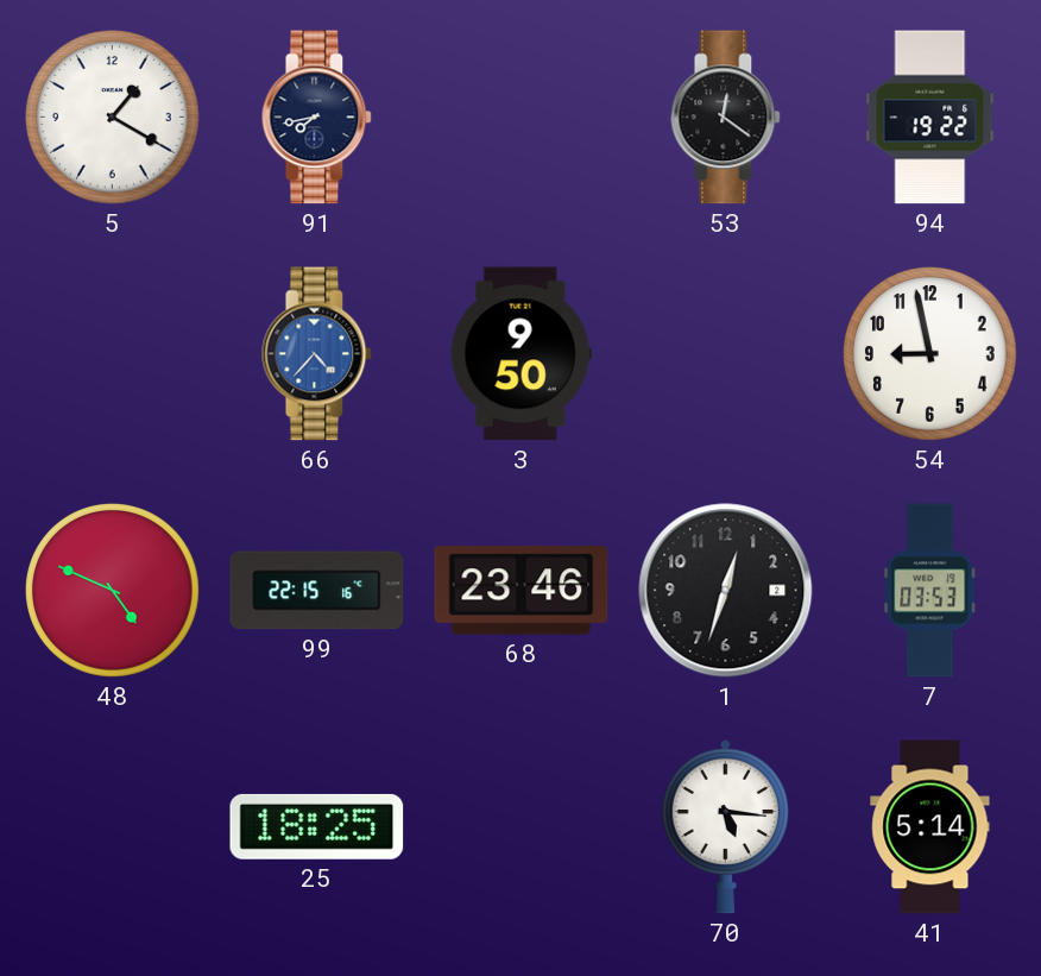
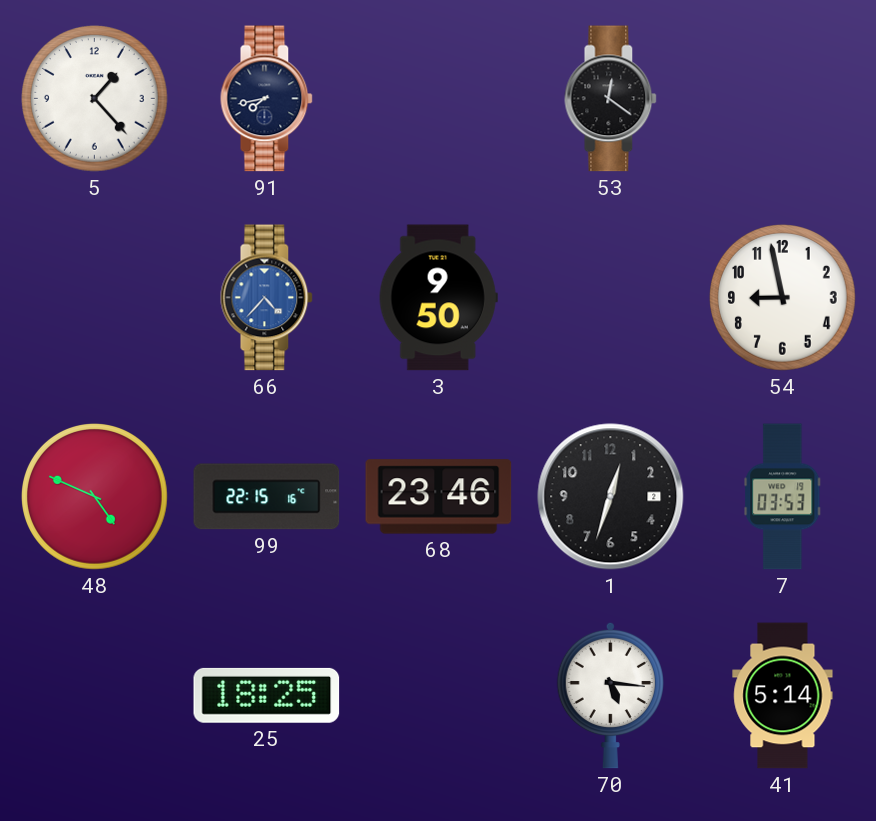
5: 1:20 -> 1:23 (95, 99)
94: 19:22 -> none (930, 118)
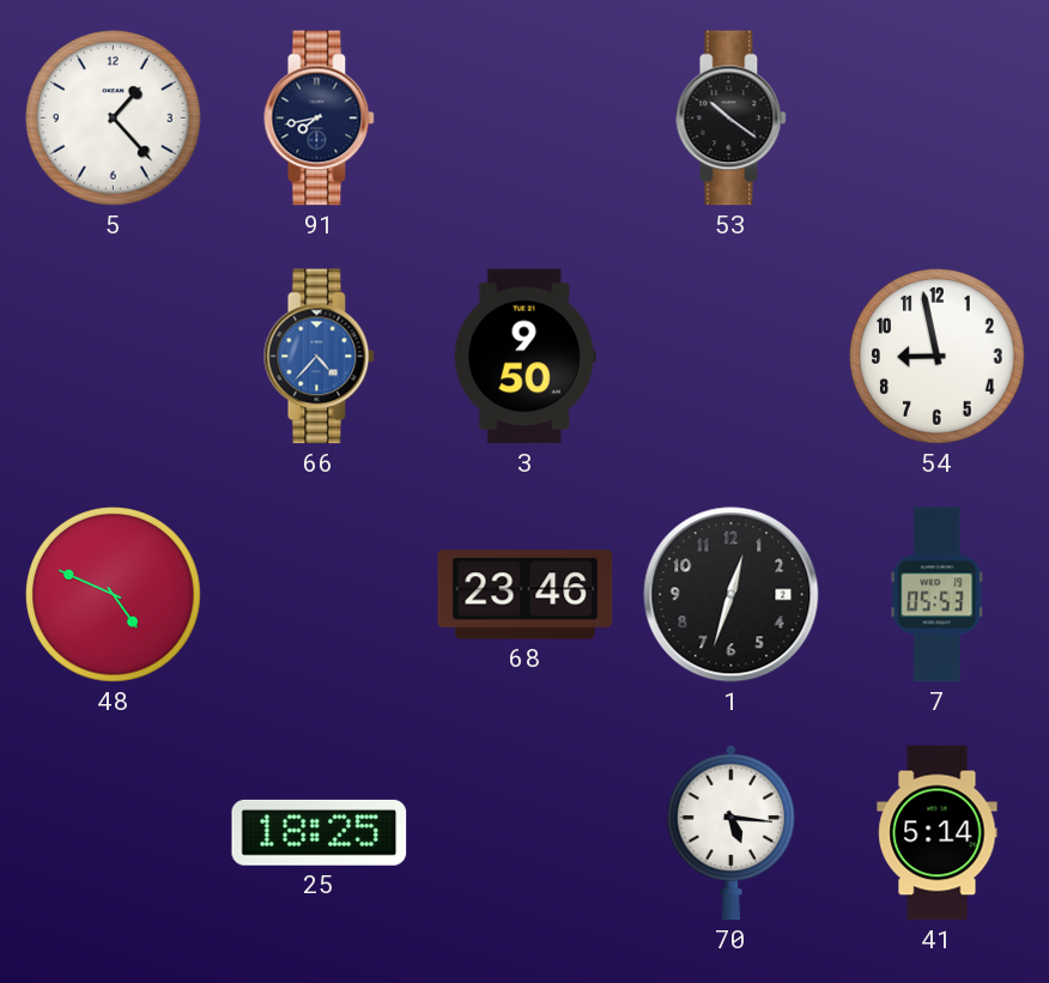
53: 12:21 -> 10:21 (732, 119)
99: 22:15 -> none (267, 497)
7: 03:53 -> 05:53 (938, 595)
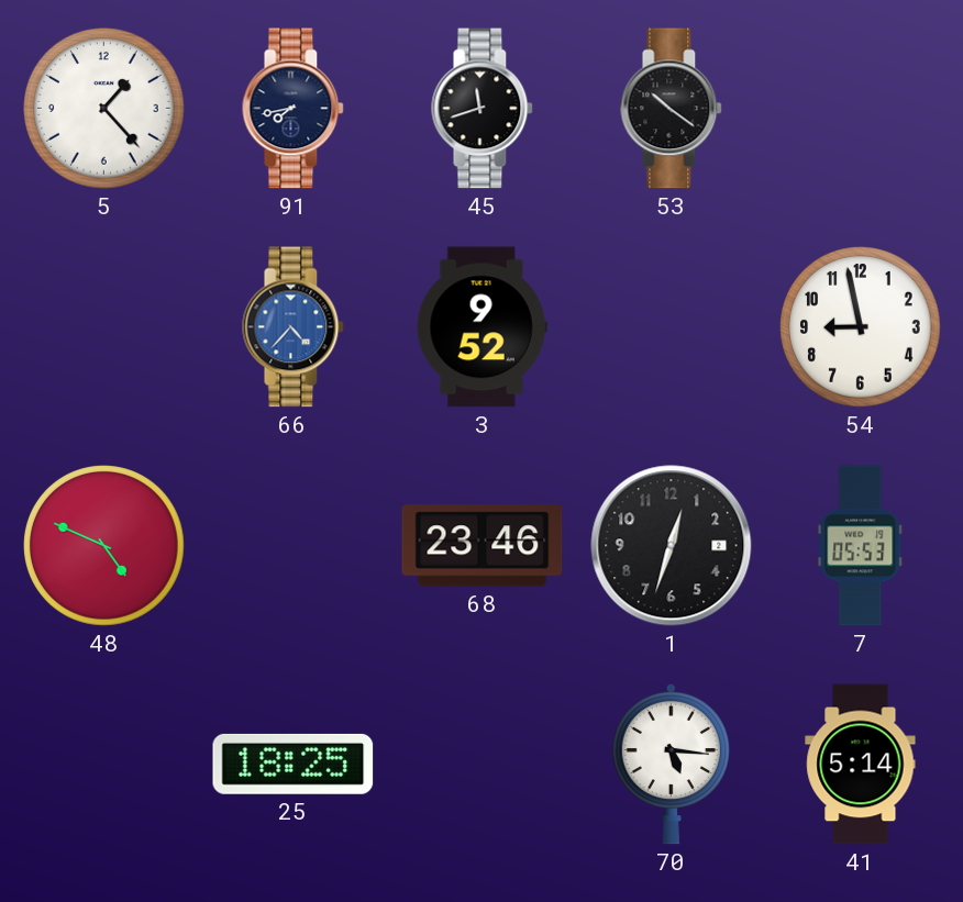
45: none -> 11:42 (483, 109)
3: 9:50 -> 9:52 (481, 327)
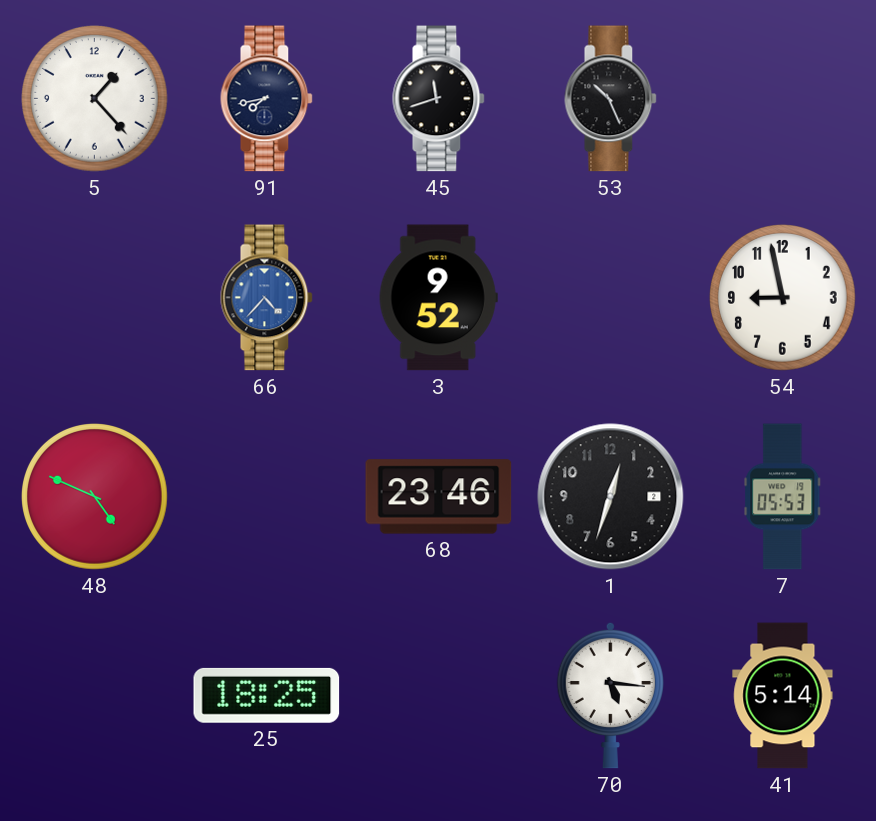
53: 10:21 -> 10:26 (611, 99)
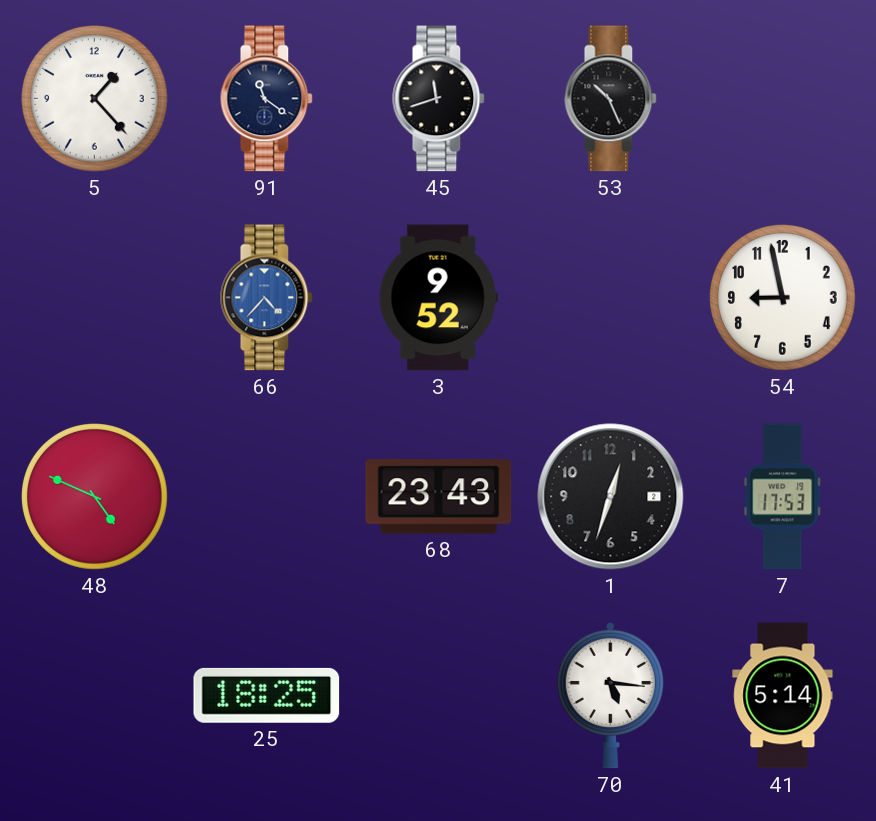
91: 7:43 -> 11:21 (267, 99)
68: 23:46 -> 23:43 (439, 497)
7: 05:53 -> 17:53 (783, 497)
